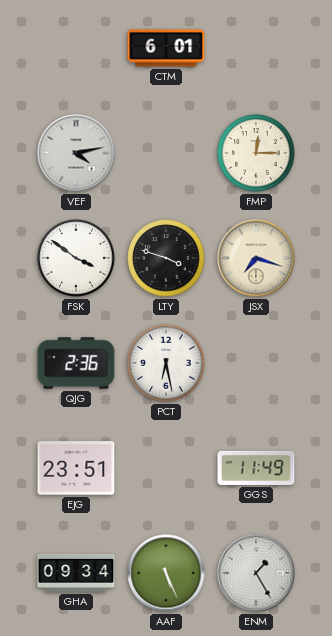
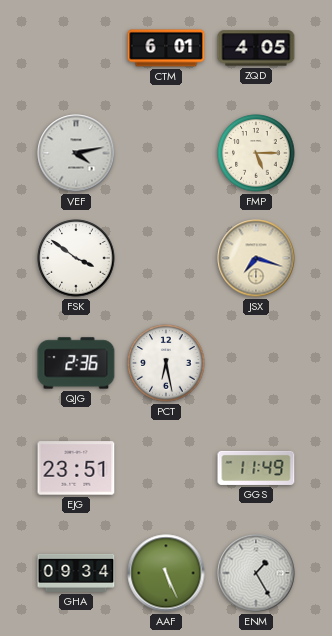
ZQD: none -> 4:05 (256, 48)
FMP: 12:15 -> 5:15 (256, 153)
LTY: 3:48 -> none (166, 258)
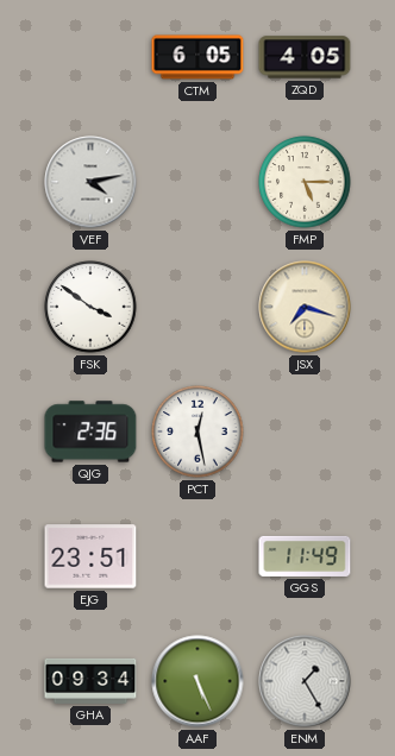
CTM: 6:01 -> 6:05 (197, 57)
PCT: 6:28 -> 12:28 (197, 431)
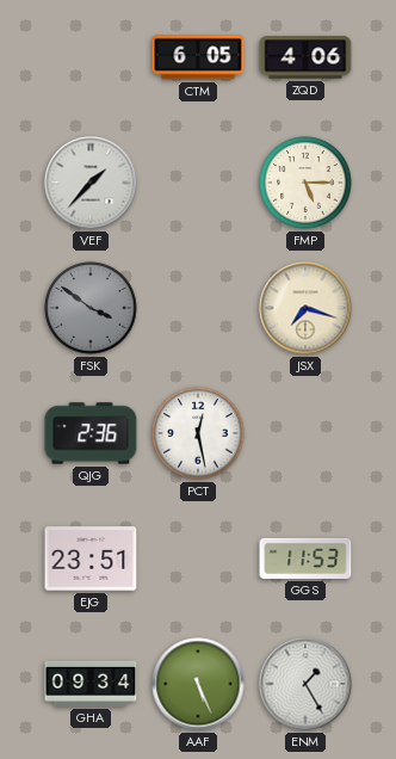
ZQD: 4:05 -> 4:06 (305, 57)
VEF: 4:13 -> 1:37 (91, 183)
FSK dial: white -> grey (91, 308)
GGS: 11:49 -> 11:53 (305, 559)
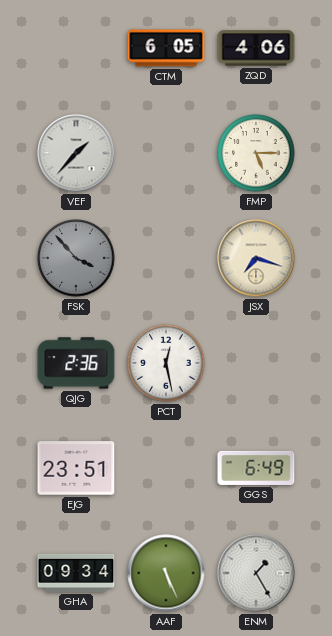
FSK: 3:51 -> 3:53 (76, 258)
GGS: 11:53 -> 6:49 (256, 468)
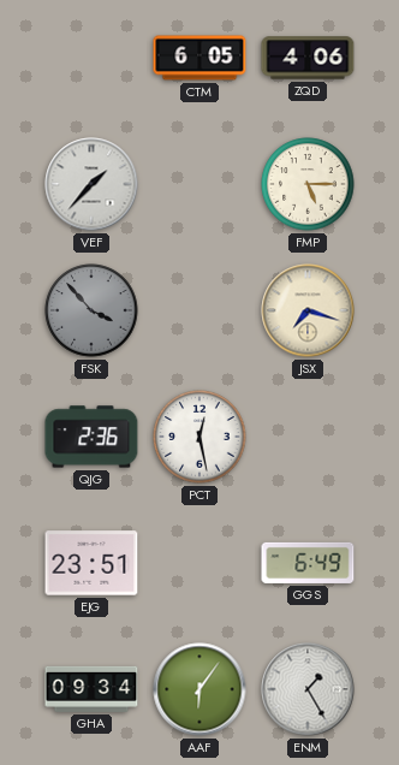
AAF: 5:26 -> 6:06 (199, 689)
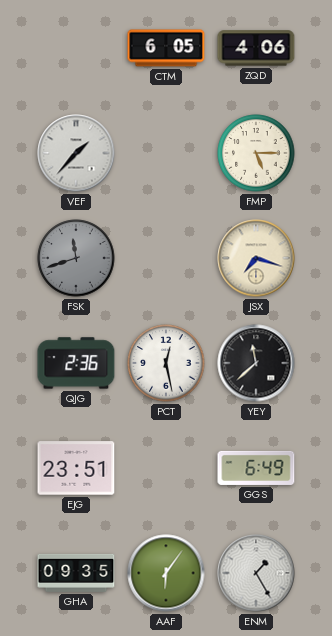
FSK: 3:53 -> 11:42 (76, 258)
YEY: none -> 11:38 (256, 363)
GHA: 09:34 -> 09:35 (76, 573)
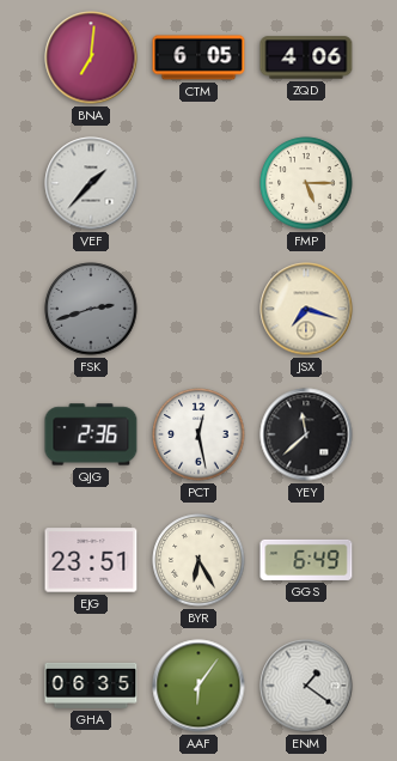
BNA: none -> 7:01 (91, 57)
FSK: 11:42 -> 2:42 (91, 309)
BYR: none -> 6:25 (198, 560)
GHA: 09:35 -> 06:35 (91, 686)
ENM: 1:25 -> 1:21 (306, 686)
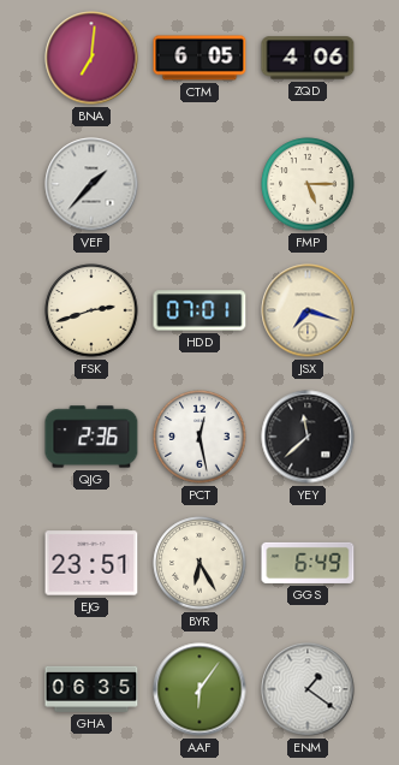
FSK dial: grey -> cream (91, 310)
HDD: none -> 07:01 (199, 310)
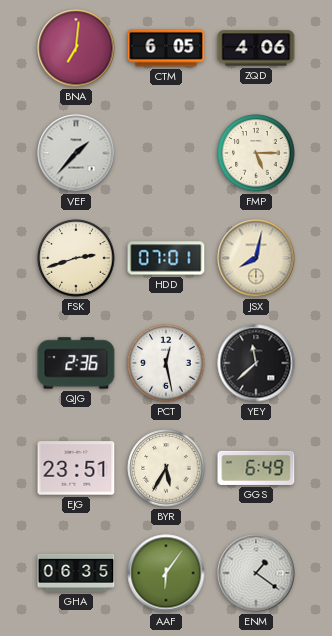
JSX: 7:18 -> 8:02 (256, 258)
BYR: 6:25 -> 5:35 (166, 468)
